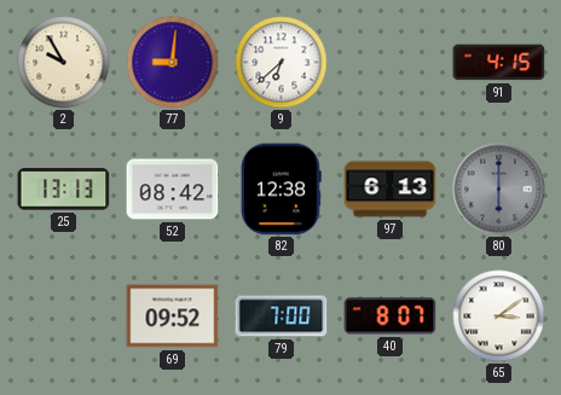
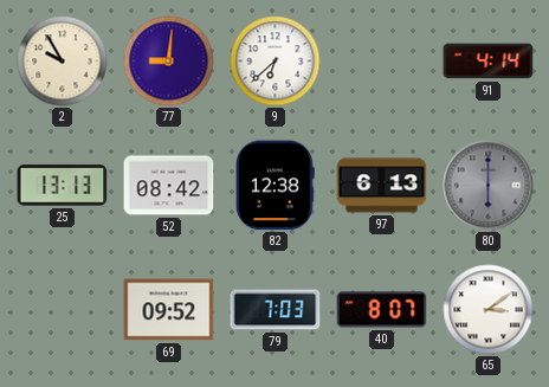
91: 4:15 -> 4:14 (489, 62)
79: 7:00 -> 7:03 (276, 310)
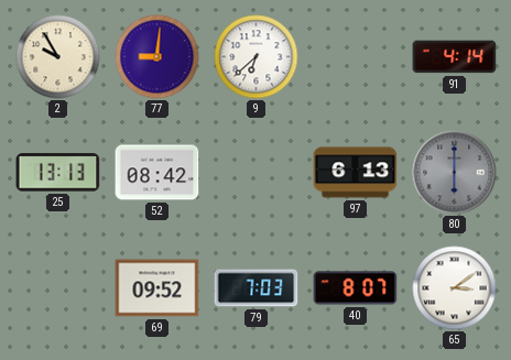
82: 12:38 -> none (276, 186)
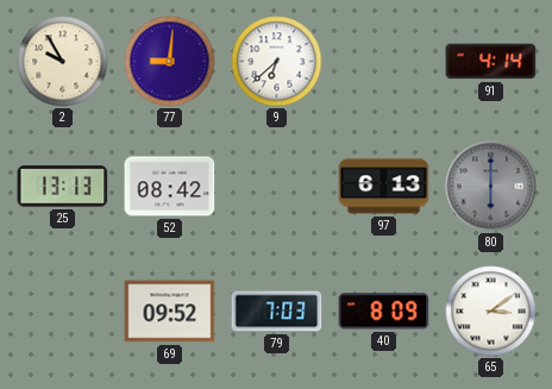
40: 8:07 -> 8:09 (384, 312)
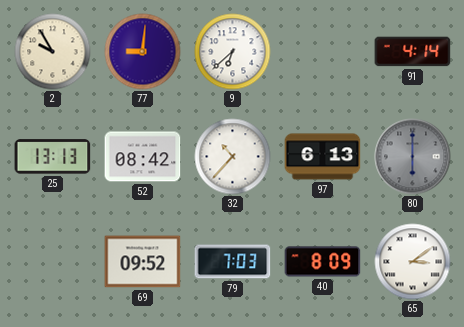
32: none -> 10:37 (233, 157)
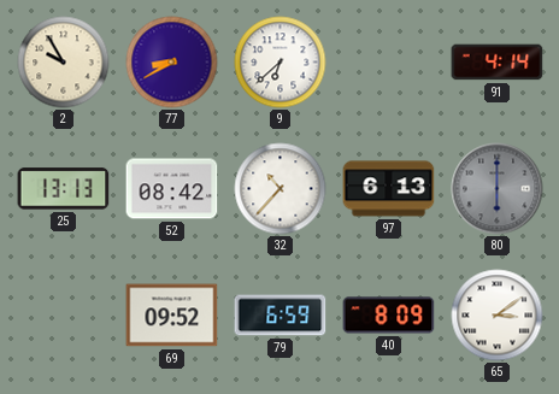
77: 9:01 -> 8:40 (172, 63)
79: 7:03 -> 6:59 (281, 316)
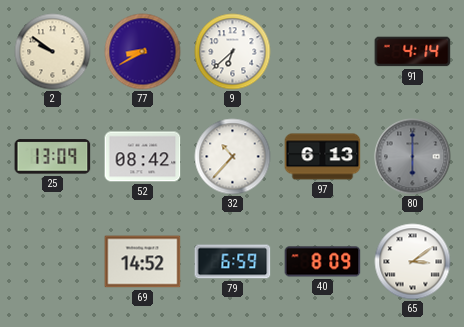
2: 9:55 -> 9:51 (53, 52)
25: 13:13 -> 13:09 (53, 157)
69: 09:52 -> 14:52 (143, 262)
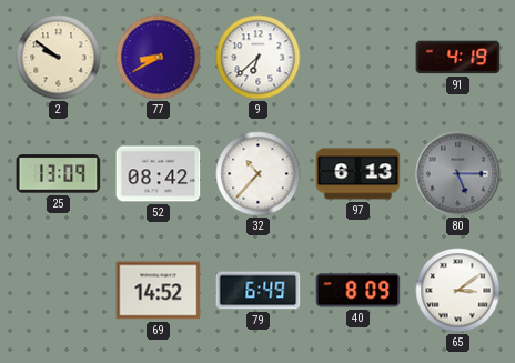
91: 4:14 -> 4:19 (458, 58)
80: 6:00 -> 5:15 (458, 174)
79: 6:59 -> 6:49 (259, 291)
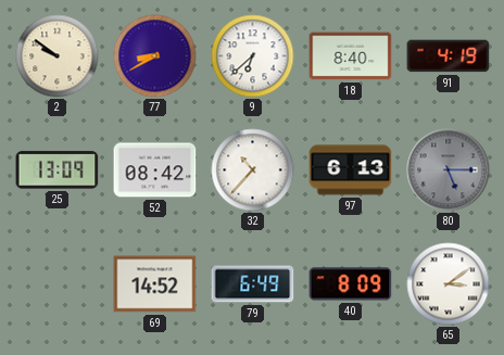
18: none -> 8:40 (351, 56)
